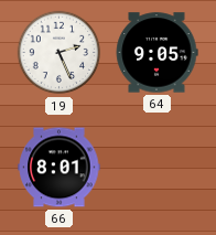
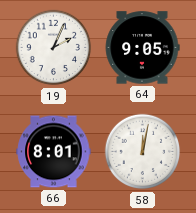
19: 2:26 -> 2:04 (54, 48)
58: none -> 12:02 (143, 152)
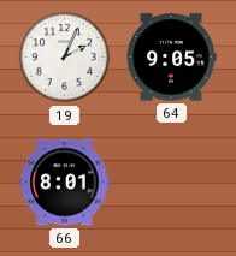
58: 12:02 -> none (143, 152)
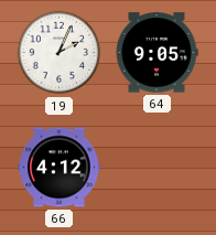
66: 8:01 -> 4:12 (60, 168)
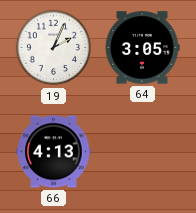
64: 9:05 -> 3:05 (142, 48)
66: 4:12 -> 4:13 (54, 152)
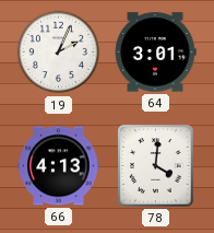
64: 3:05 -> 3:01 (155, 53)
78: none -> 4:01 (156, 166)
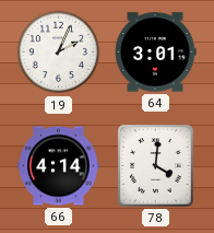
66: 4:13 -> 4:14 (59, 166)
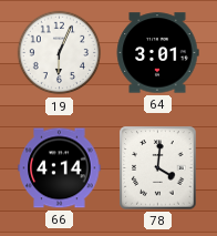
19: 2:04 -> 6:04 (60, 53)
